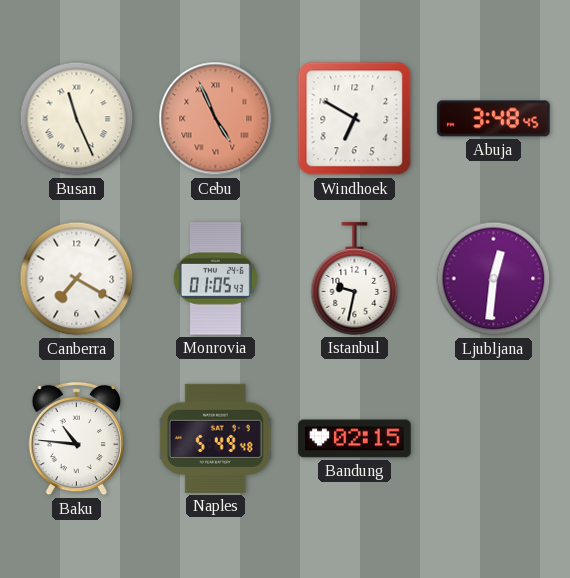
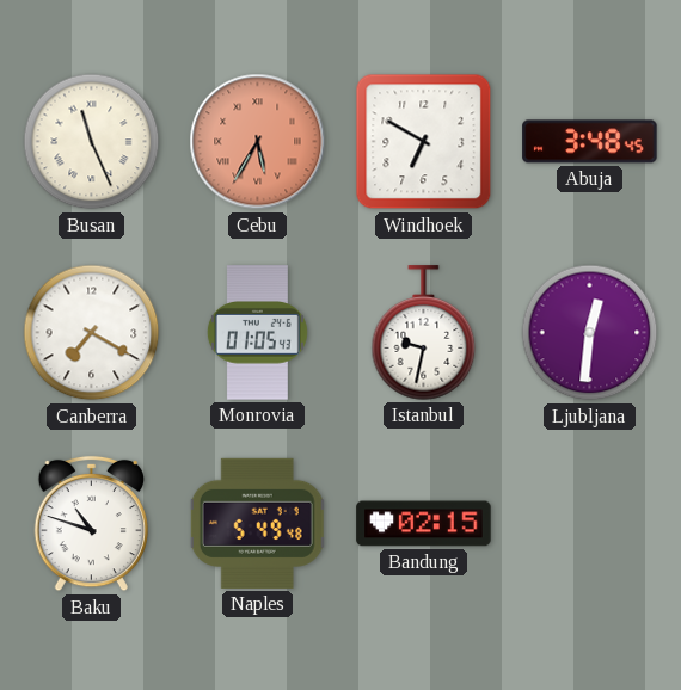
Cebu: 4:56 -> 5:35 (258, 142)
Baku: 10:46 -> 10:48 (91, 524)
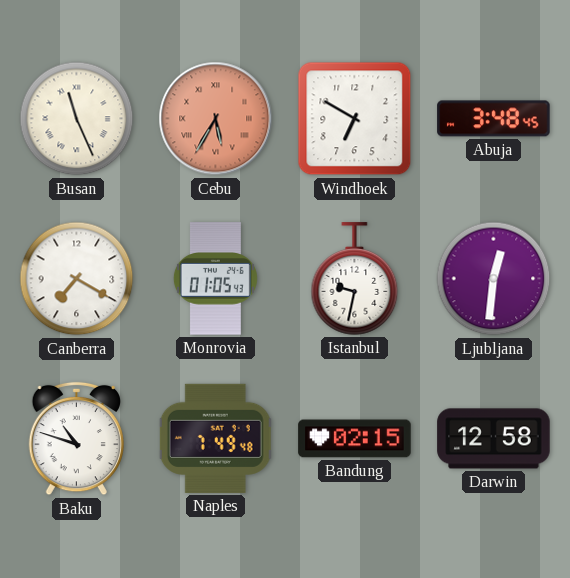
Naples: 5:49 -> 7:49 (216, 438)
Darwin: none -> 12:58 (494, 439)
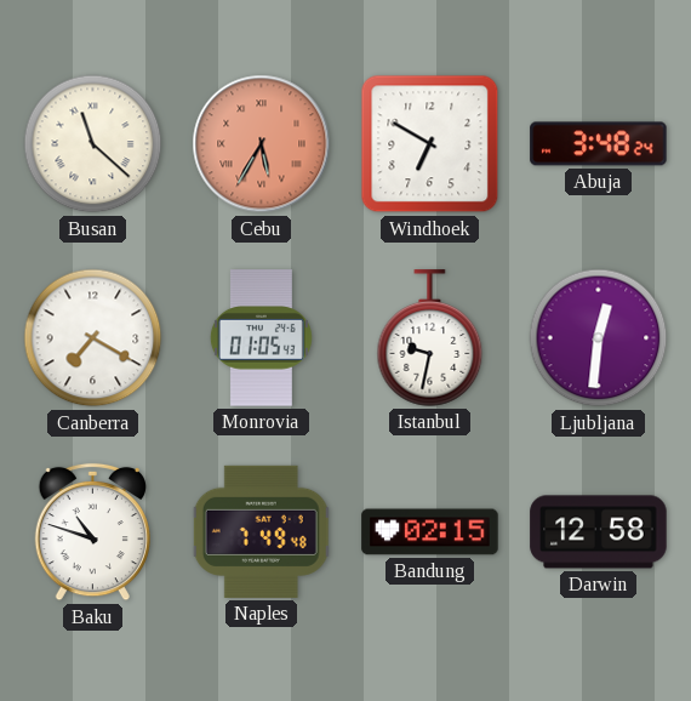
Busan: 11:26 -> 11:22 (93, 144)
Abuja: 3:48:45 -> 3:48:24 (599, 144)
